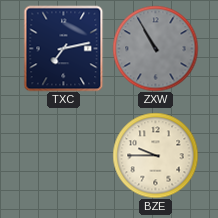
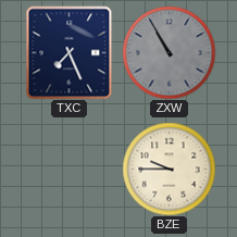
TXC: 7:13 -> 7:26 (70, 52)
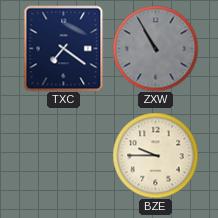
TXC: 7:26 -> 7:21 (64, 48)
